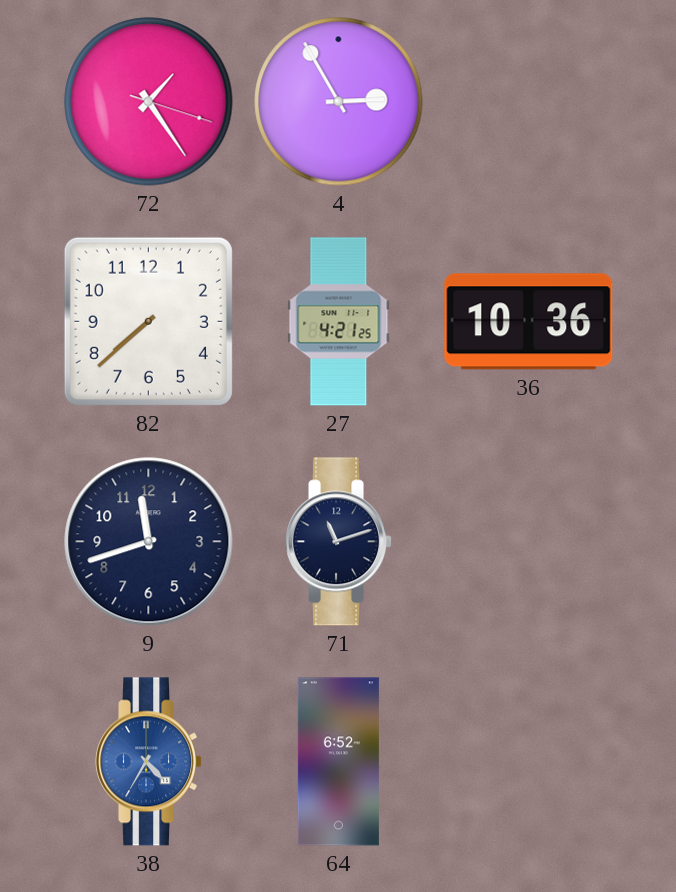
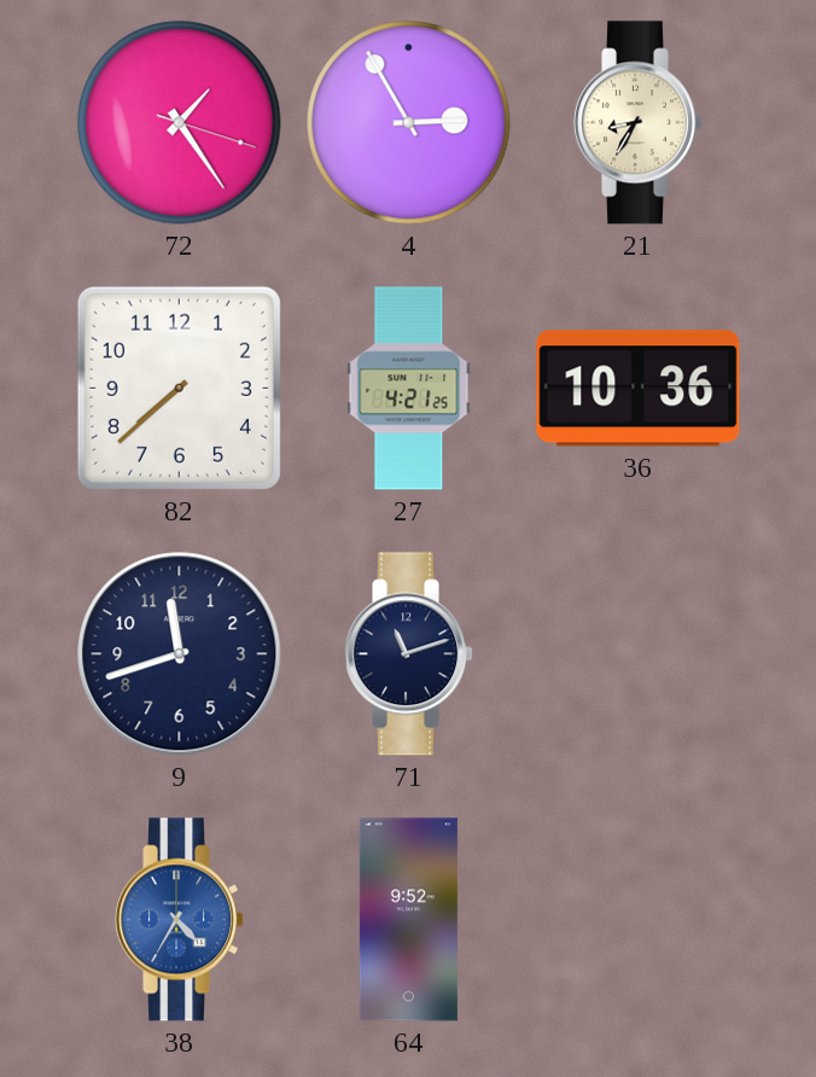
21: none -> 8:35 (639, 123)
64: 6:52 -> 9:52 (408, 920)
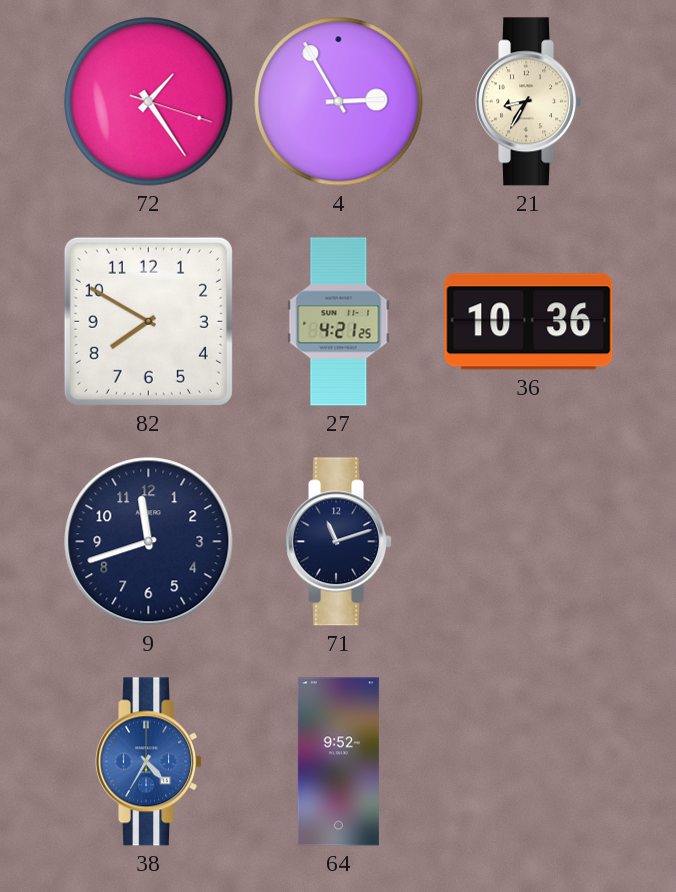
82: 7:38 -> 7:50 (148, 321)
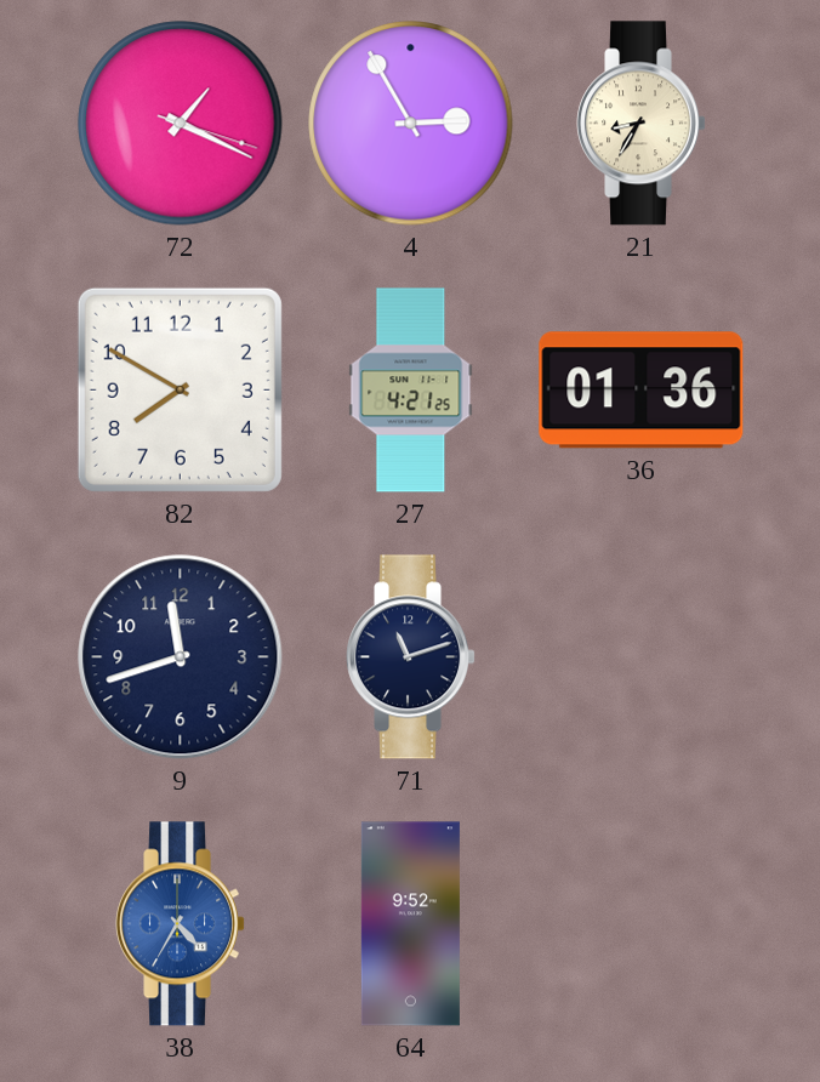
72: 1:24 -> 1:19 (181, 124)
36: 10:36 -> 01:36 (642, 391)
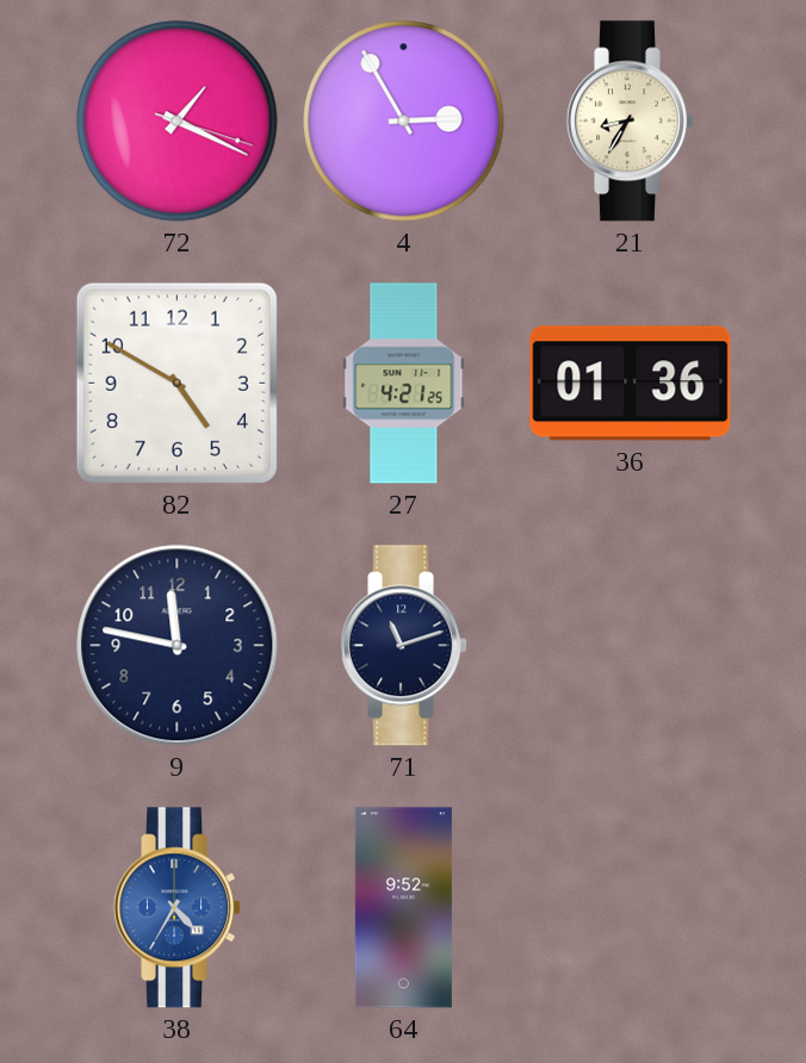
82: 7:50 -> 4:50 (176, 383)
9: 11:42 -> 11:47 (178, 646)
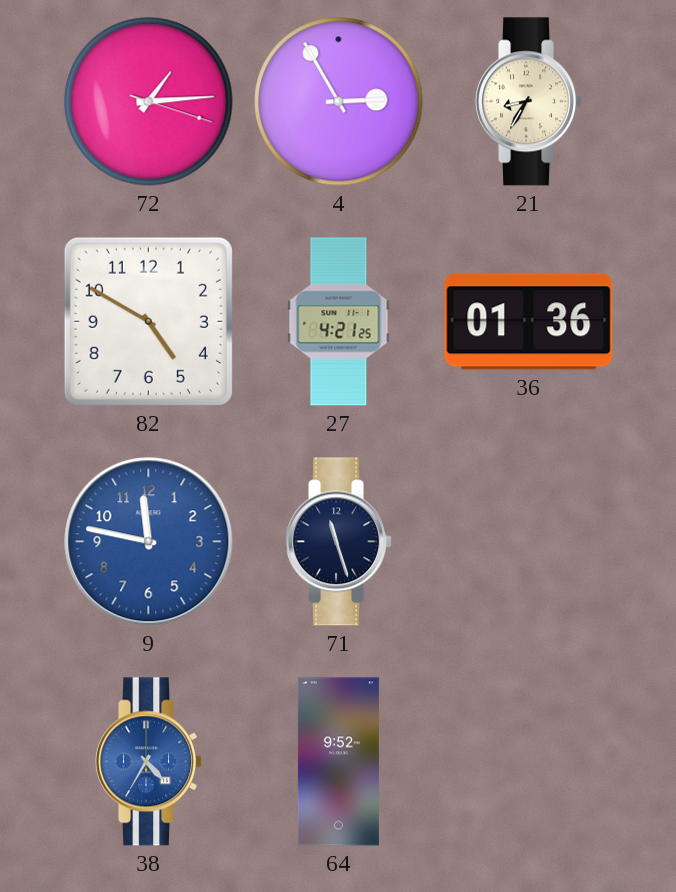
72: 1:19 -> 1:14 (149, 102)
9 dial: navy -> blue (149, 542)
71: 11:12 -> 11:27 (339, 542)
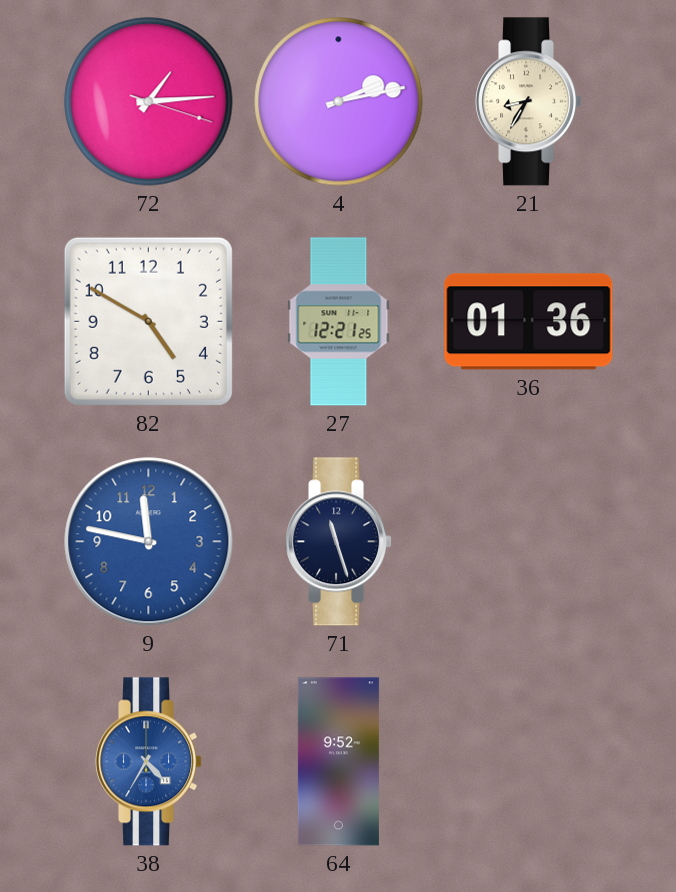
4: 2:55 -> 2:13 (339, 102)
27: 4:21 -> 12:21 (339, 322)
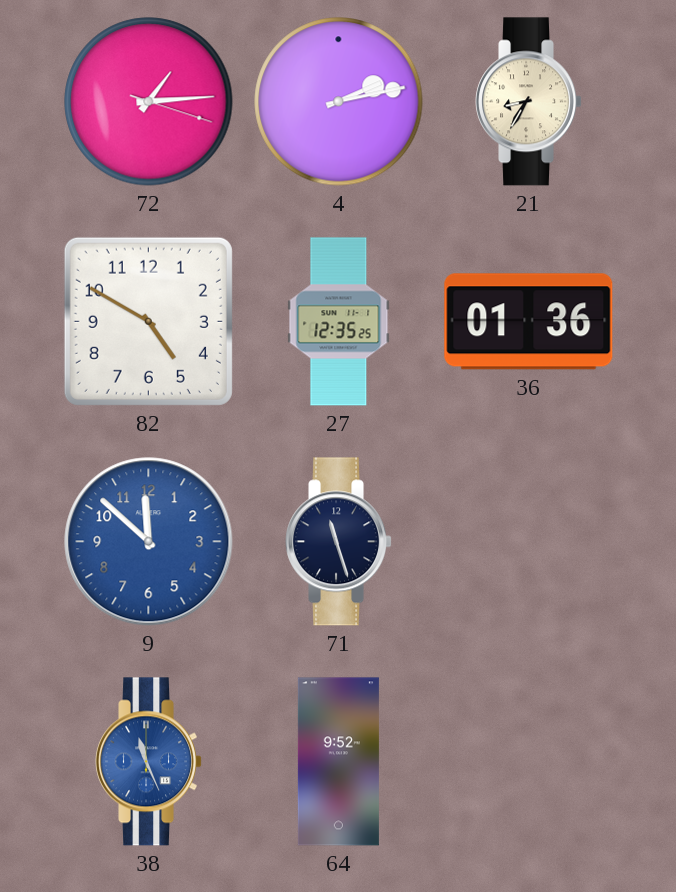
27: 12:21 -> 12:35 (339, 322)
9: 11:47 -> 11:52 (149, 542)
38: 4:35 -> 11:26 (149, 762)
